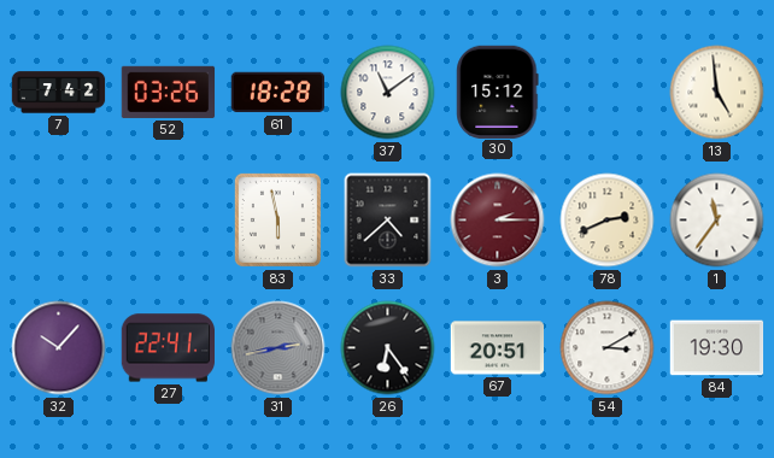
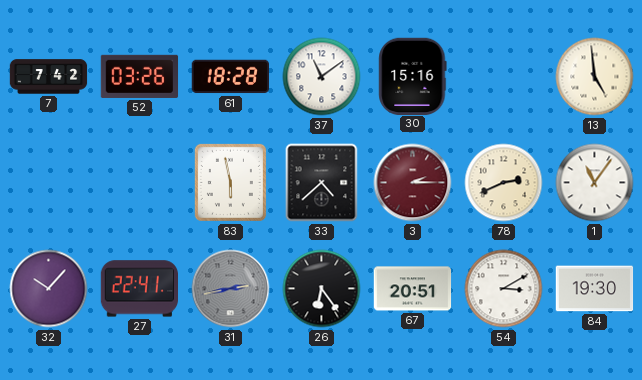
30: 15:12 -> 15:16 (413, 76)
1: 11:36 -> 11:06 (595, 183)
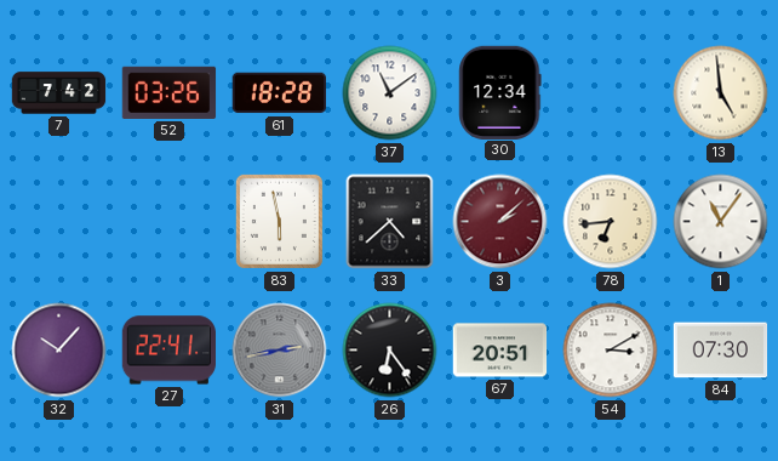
30: 15:16 -> 12:34 (500, 92)
3: 2:15 -> 2:08 (500, 222)
78: 2:41 -> 6:44 (611, 222)
84: 19:30 -> 07:30 (721, 351)
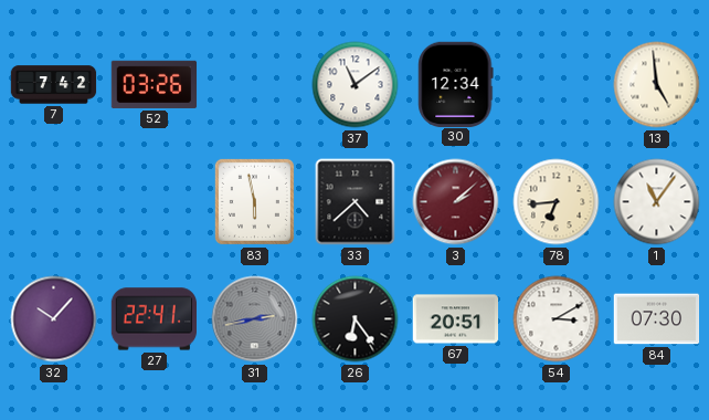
61: 18:28 -> none (279, 93)
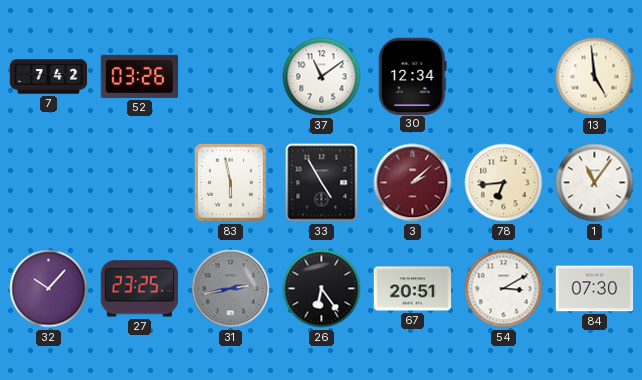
33: 4:38 -> 4:55 (322, 183)
27: 22:41 -> 23:25 (139, 289)
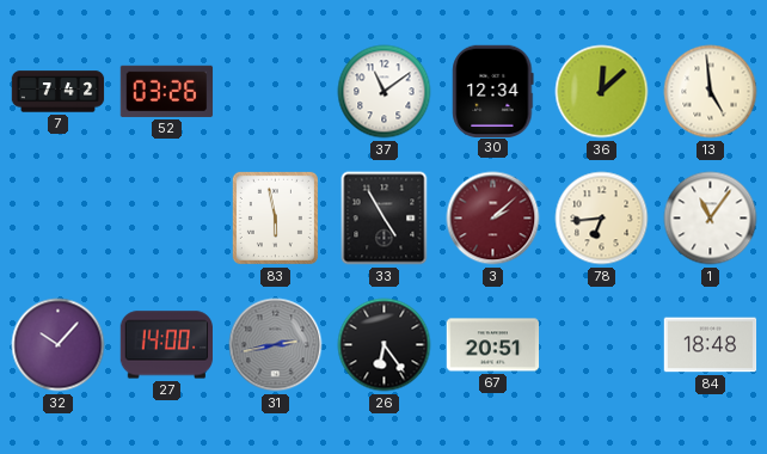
36: none -> 12:08 (602, 92)
27: 23:25 -> 14:00 (166, 345)
54: 3:10 -> none (504, 289)
84: 07:30 -> 18:48 (711, 345)
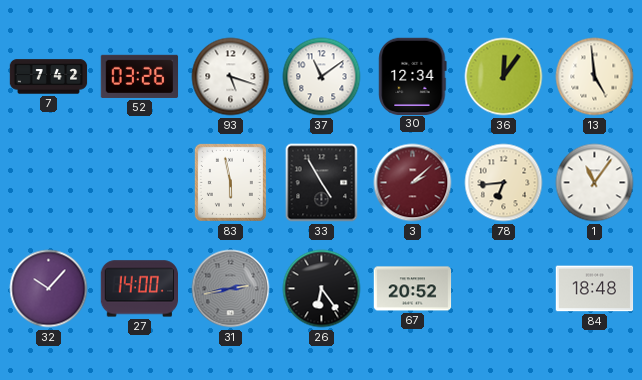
93: none -> 5:18 (231, 77)
36: 12:08 -> 12:06 (504, 77)
67: 20:51 -> 20:52 (413, 289)
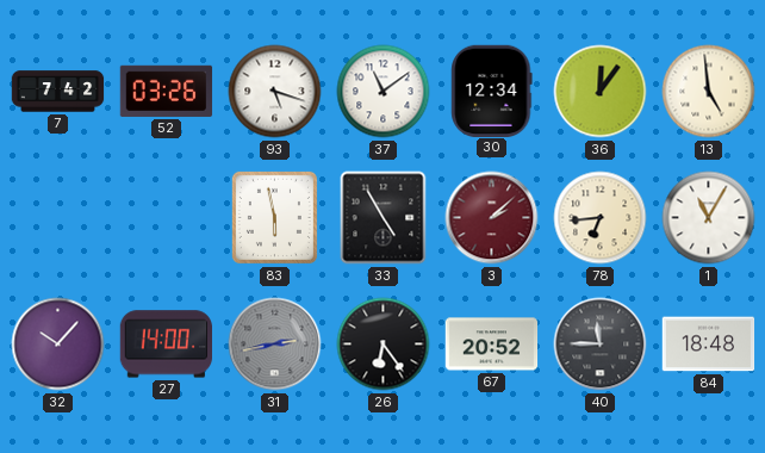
1: 11:06 -> 11:05 (709, 218)
40: none -> 11:45 (601, 345)
